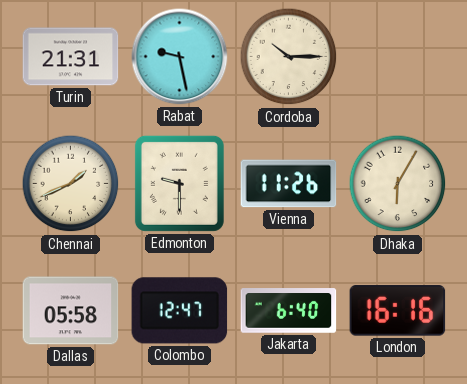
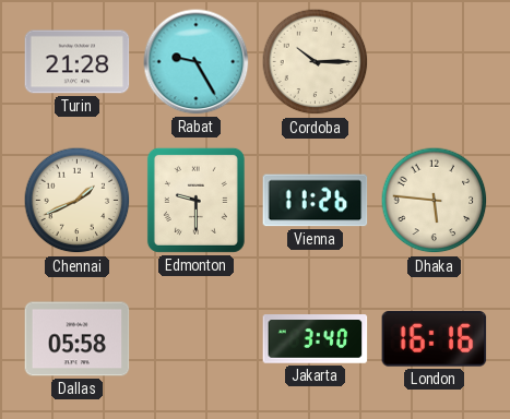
Turin: 21:31 -> 21:28 (78, 62)
Rabat: 9:28 -> 9:25 (197, 62)
Dhaka: 6:05 -> 5:46 (435, 201)
Colombo: 12:47 -> none (180, 311)
Jakarta: 6:40 -> 3:40 (316, 339)
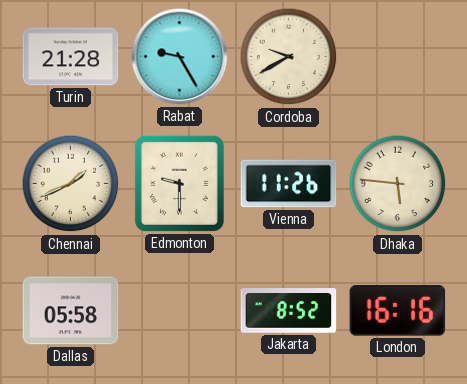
Cordoba: 10:15 -> 9:40 (289, 57)
Jakarta: 3:40 -> 8:52 (289, 311)
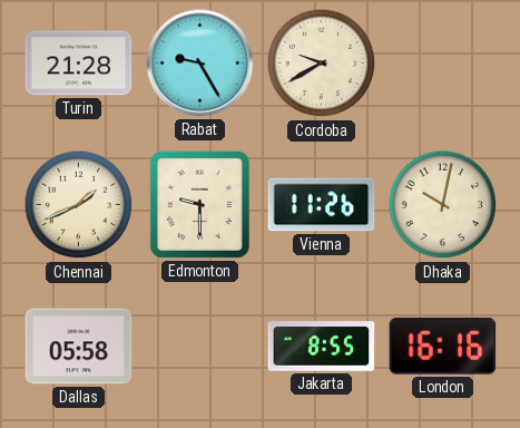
Dhaka: 5:46 -> 10:02 (443, 205)
Jakarta: 8:52 -> 8:55 (322, 347)
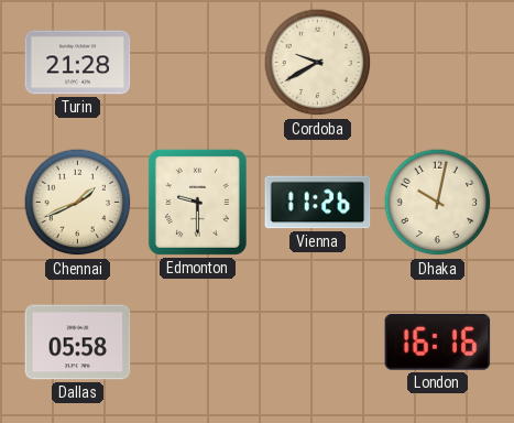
Rabat: 9:25 -> none (200, 64)
Jakarta: 8:55 -> none (322, 347)
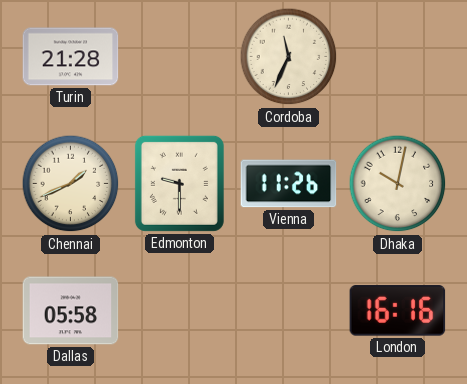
Cordoba: 9:40 -> 11:34 (289, 57)
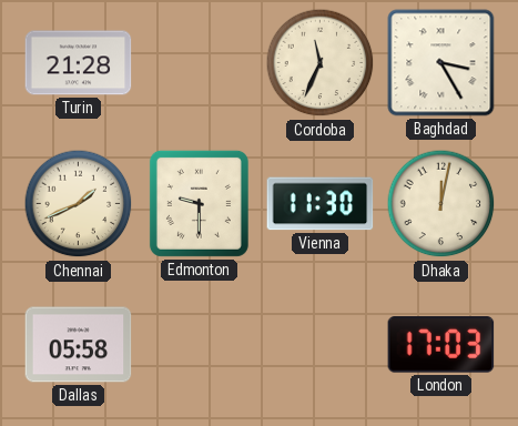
Baghdad: none -> 3:25 (441, 63)
Vienna: 11:26 -> 11:30 (321, 204)
Dhaka: 10:02 -> 12:02 (441, 204)
London: 16:16 -> 17:03 (441, 345)
